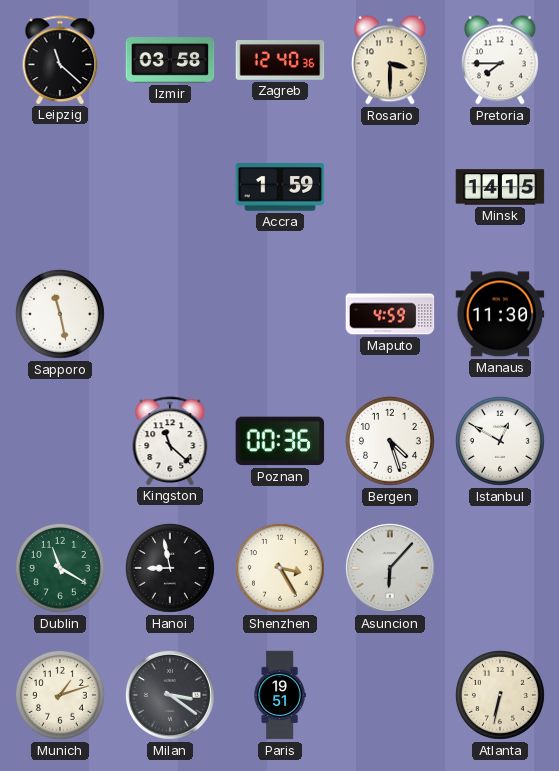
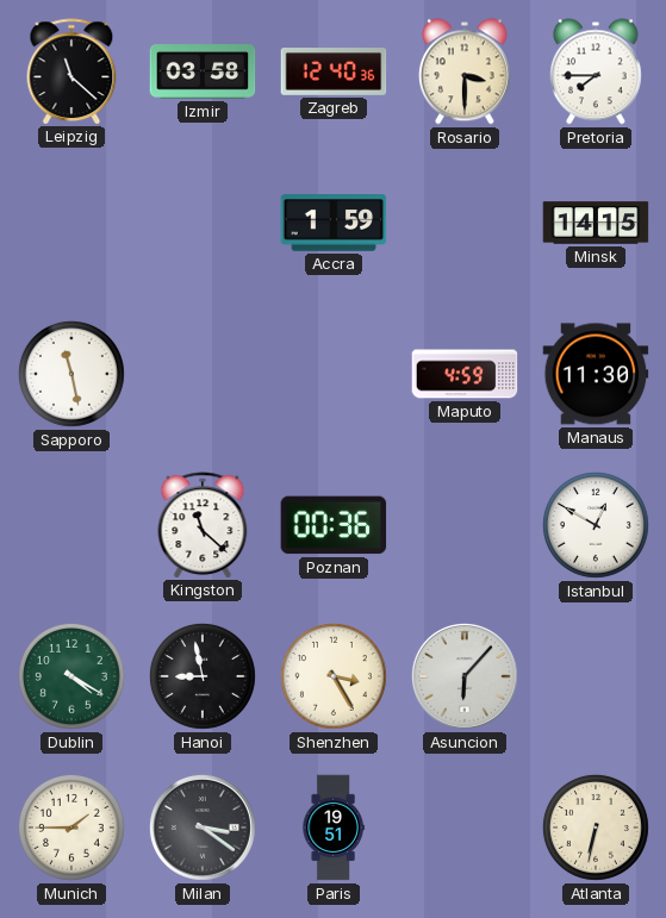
Bergen: 4:27 -> none (390, 441)
Dublin: 11:20 -> 4:20 (71, 676)
Munich: 1:12 -> 1:45 (71, 828)
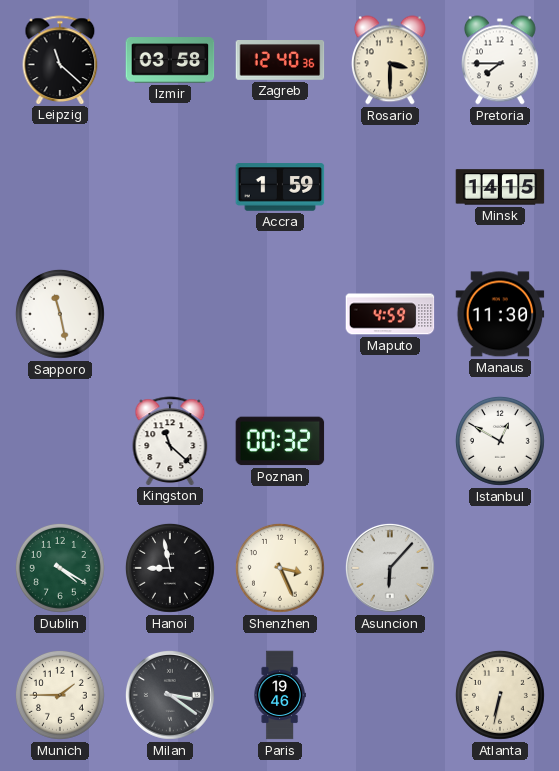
Poznan: 00:36 -> 00:32 (280, 441)
Shenzhen: 3:25 -> 3:26 (280, 568)
Paris: 19:51 -> 19:46 (280, 695)
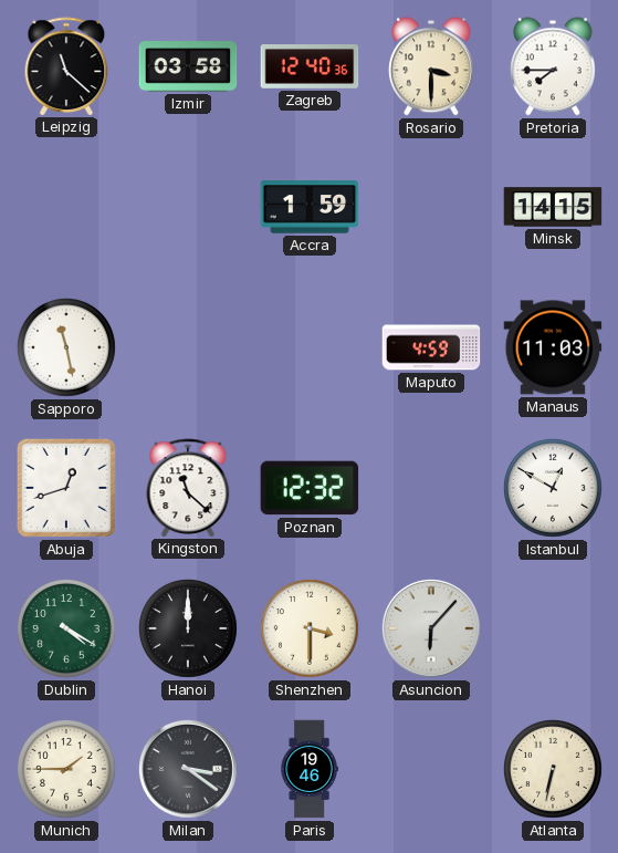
Manaus: 11:30 -> 11:03 (553, 347)
Abuja: none -> 12:42 (66, 488)
Poznan: 00:32 -> 12:32 (310, 488)
Hanoi: 8:58 -> 12:00 (188, 628)
Shenzhen: 3:26 -> 3:30 (310, 628)
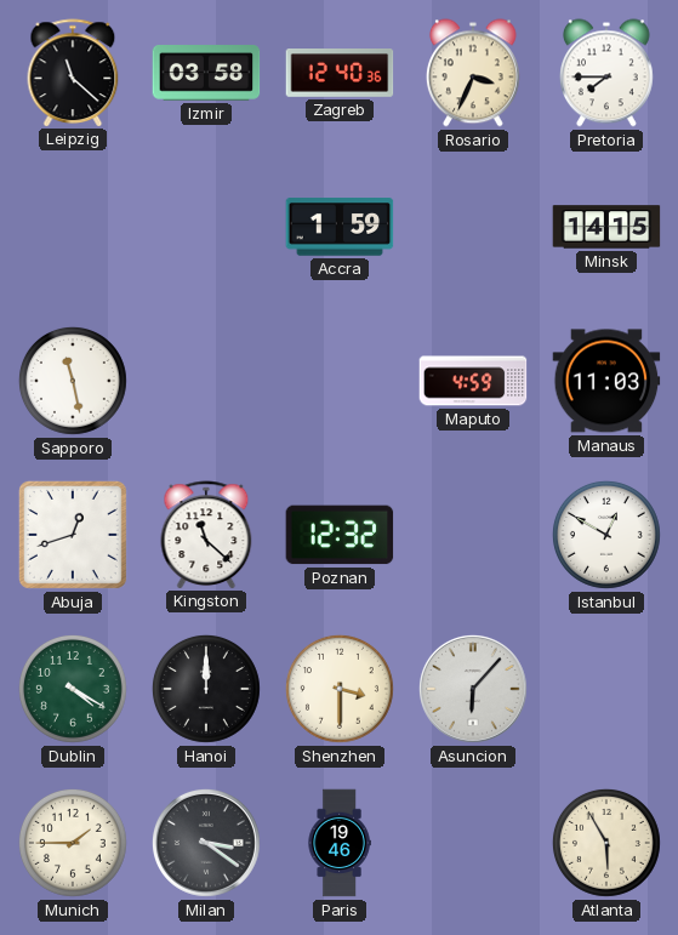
Rosario: 3:30 -> 3:34 (473, 73)
Atlanta: 6:32 -> 5:55 (606, 843)
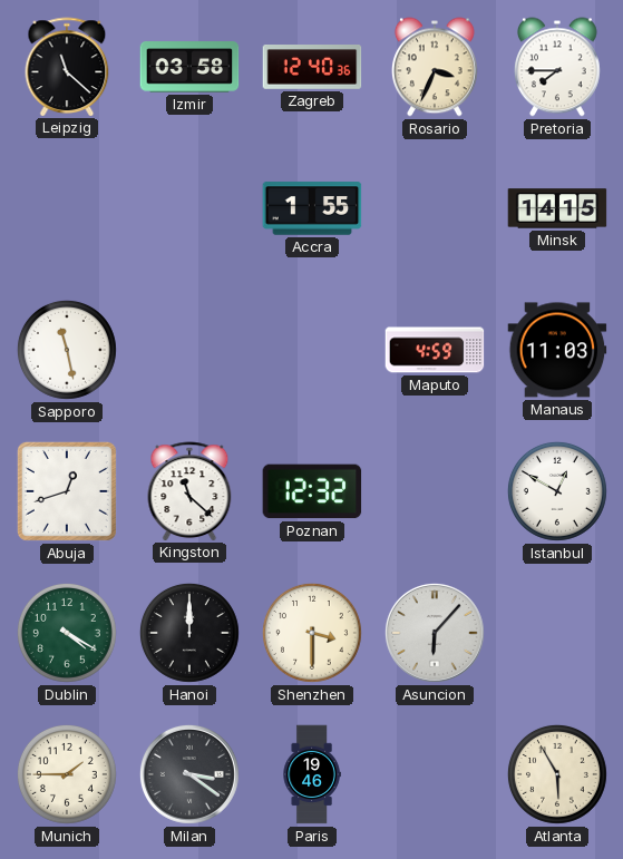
Accra: 1:59 -> 1:55 (312, 208)
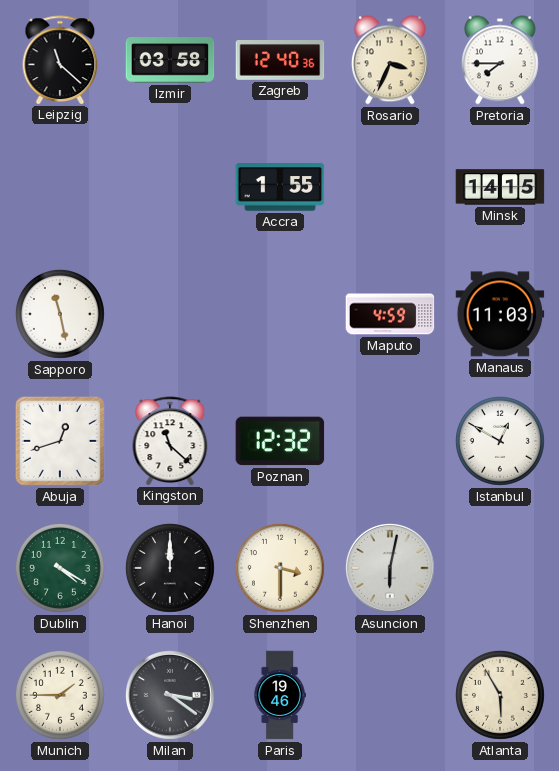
Asuncion: 6:07 -> 6:02 (390, 568)
